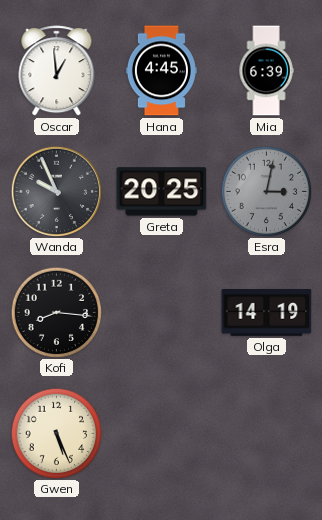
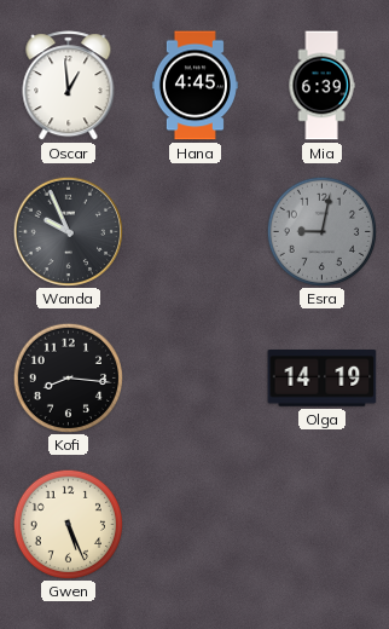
Greta: 20:25 -> none (162, 192)
Esra: 3:02 -> 9:02 (321, 231)
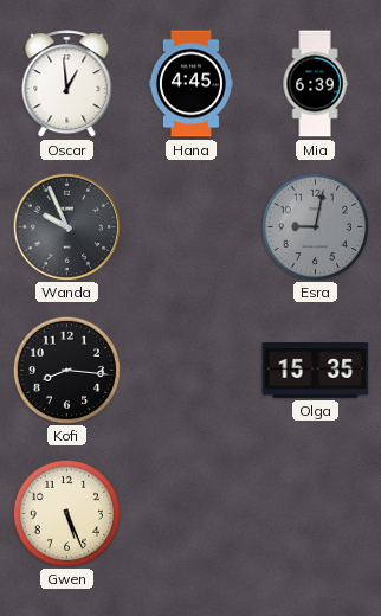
Olga: 14:19 -> 15:35 (316, 371)
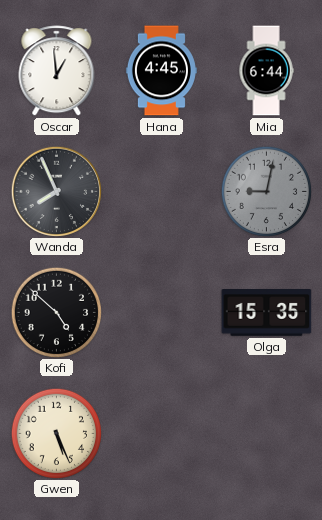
Mia: 6:39 -> 6:44 (266, 71)
Wanda: 9:56 -> 7:56 (56, 191)
Kofi: 8:16 -> 4:52 (56, 312)
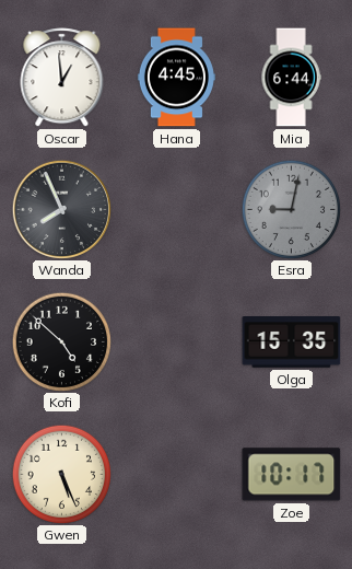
Zoe: none -> 10:17 (292, 475)
